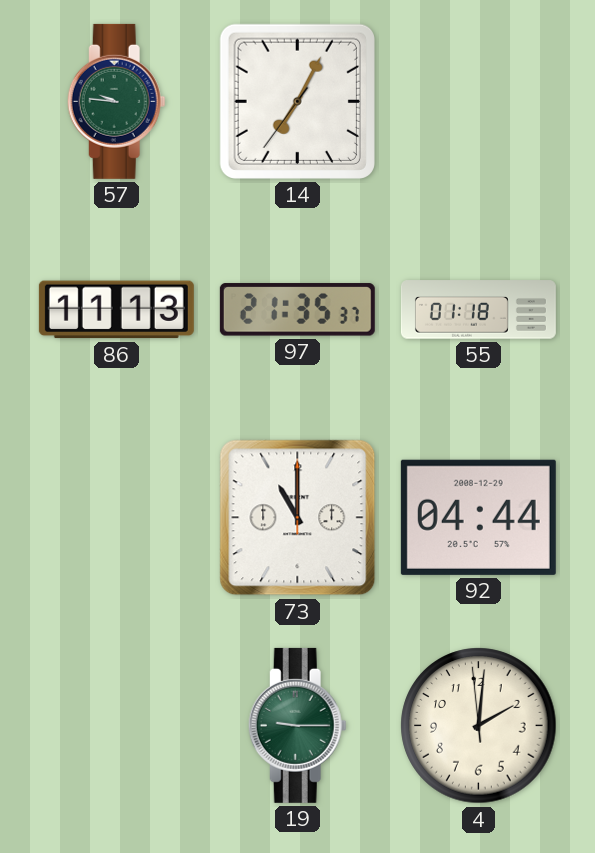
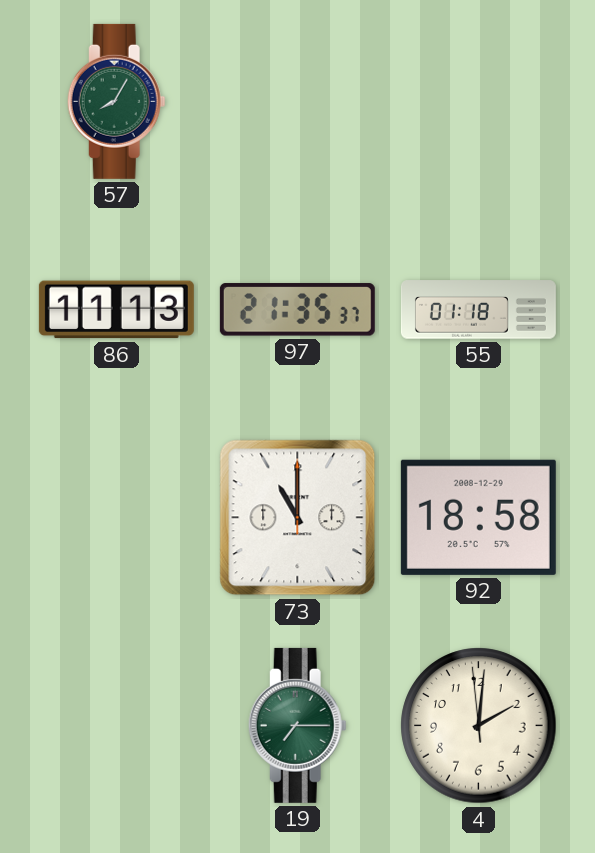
57: 9:46 -> 8:05 (116, 101)
14: 7:04 -> none (297, 101)
92: 04:44 -> 18:58 (478, 517)
19: 9:15 -> 7:15 (297, 725)
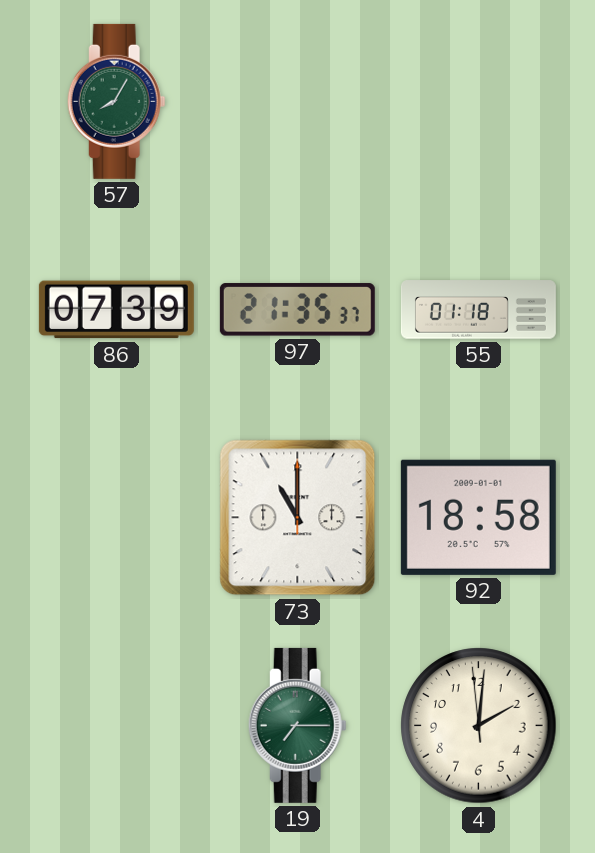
86: 11:13 -> 07:39 (116, 310)
92 date: 2008-12-29 -> 2009-01-01 (478, 517)
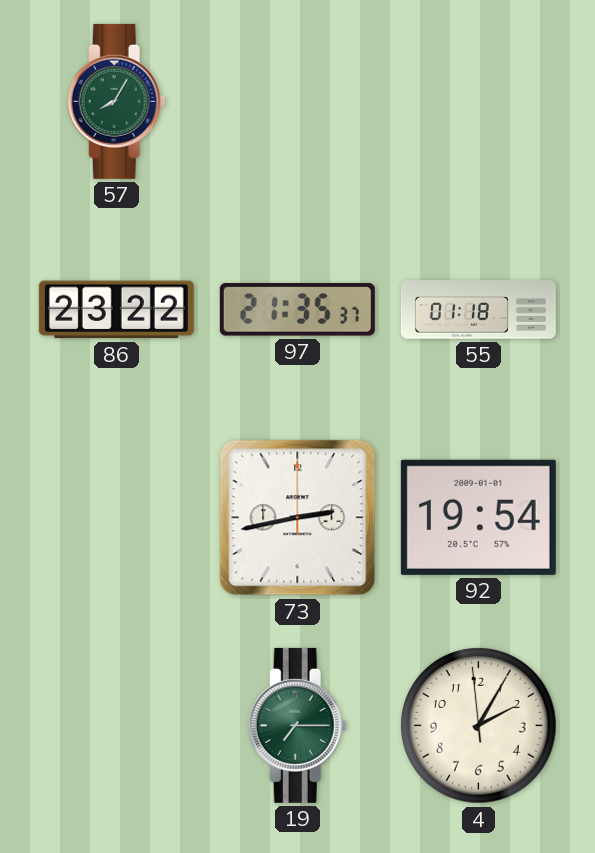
86: 07:39 -> 23:22 (116, 310)
73: 11:00 -> 2:43 (298, 518)
92: 18:58 -> 19:54 (478, 517)
4: 2:00 -> 2:04 (479, 726)
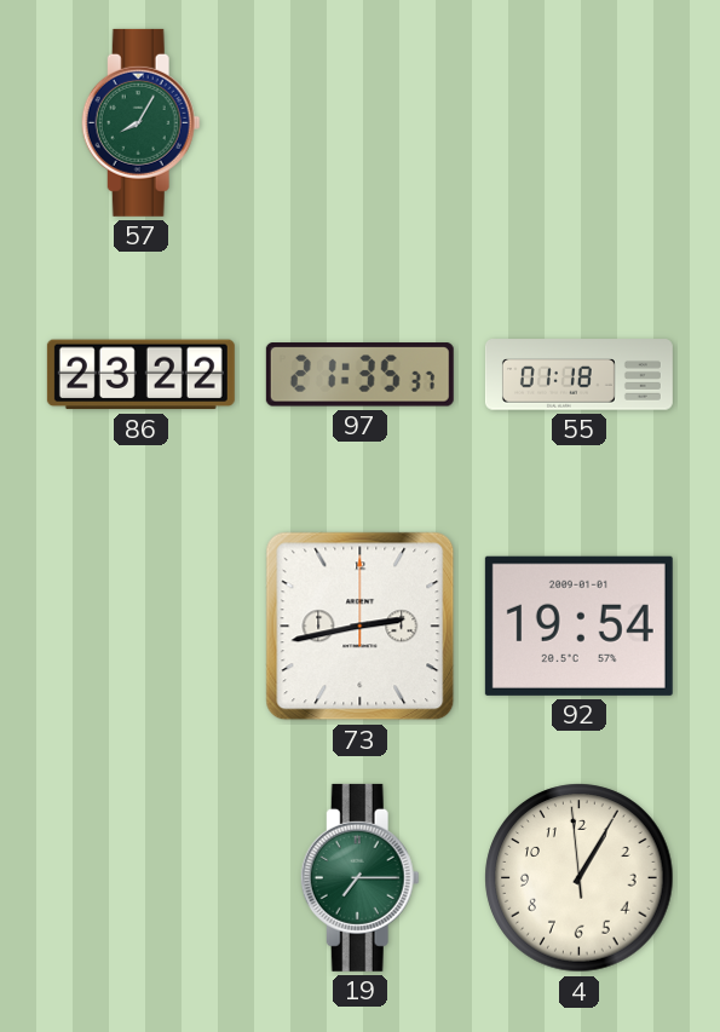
4: 2:04 -> 1:04 (580, 878)
